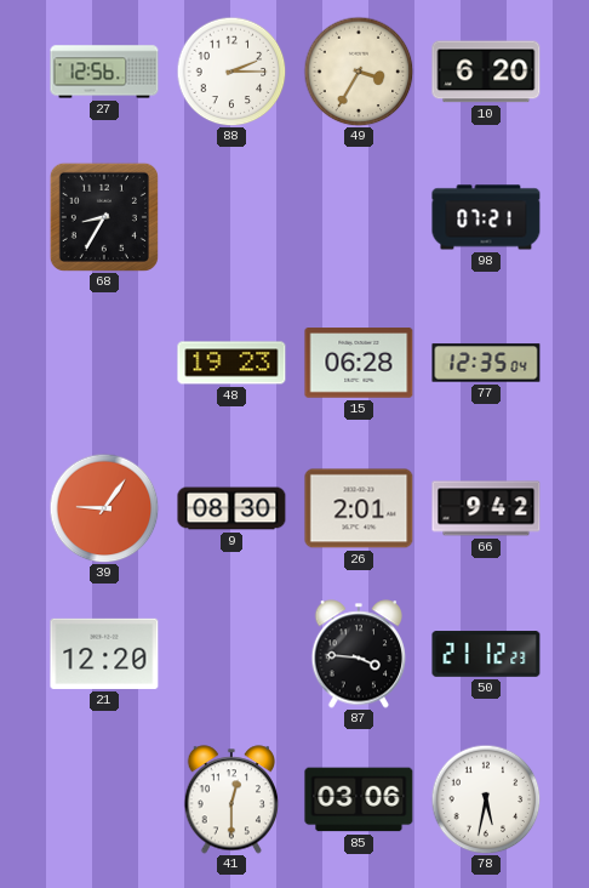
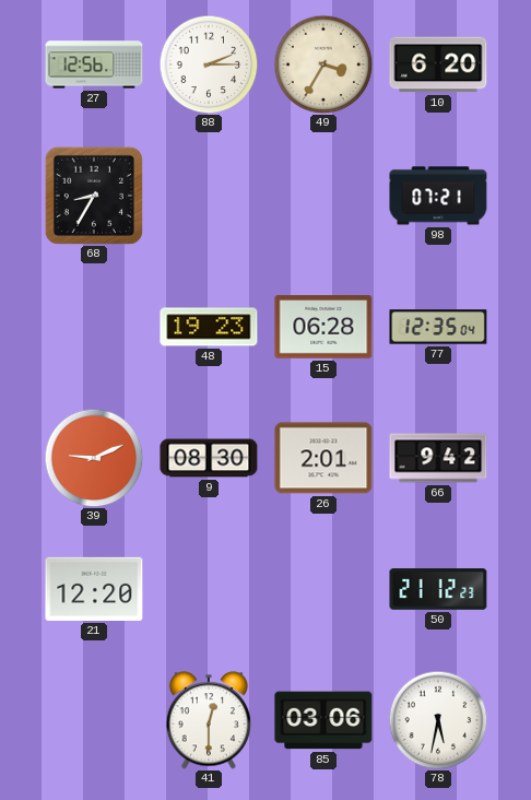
39: 9:06 -> 9:11 (94, 458)
87: 3:46 -> none (359, 654)
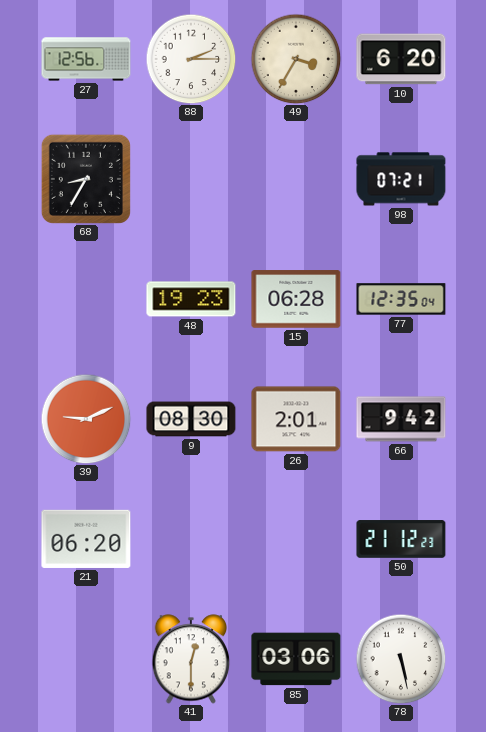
21: 12:20 -> 06:20 (86, 539)
78: 5:32 -> 5:28 (401, 659)
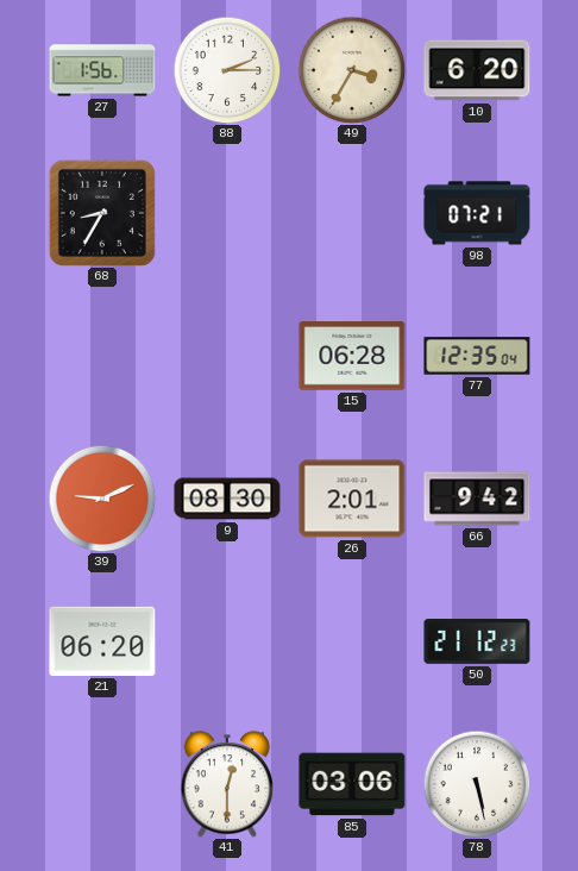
27: 12:56 -> 1:56 (102, 70)
48: 19:23 -> none (191, 299)
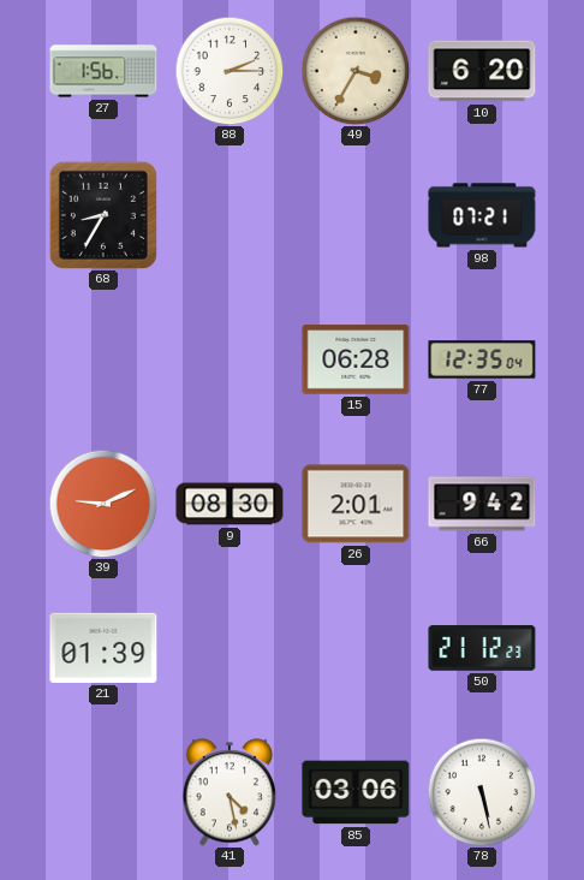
21: 06:20 -> 01:39 (103, 648)
41: 12:30 -> 4:28 (230, 792)
